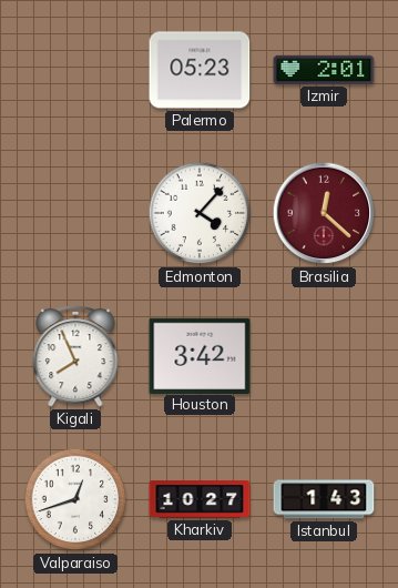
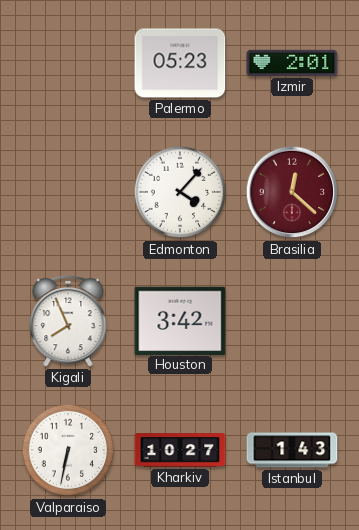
Valparaiso: 12:42 -> 6:32 (68, 450)
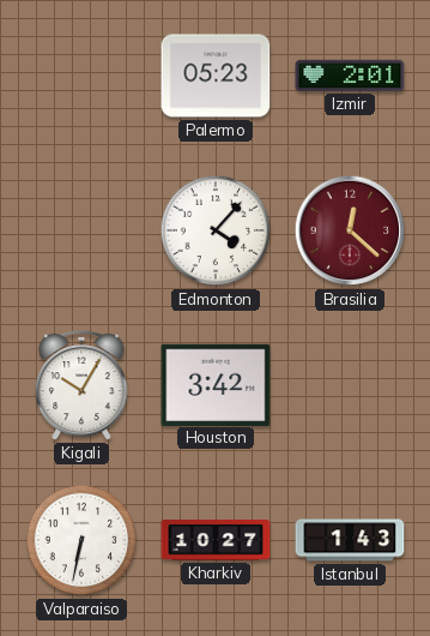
Kigali: 7:56 -> 10:05 (81, 385)
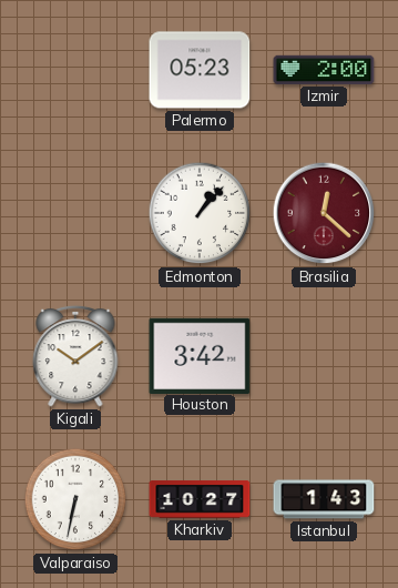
Izmir: 2:01 -> 2:00 (324, 70)
Edmonton: 4:07 -> 1:07 (200, 213)
Kigali: 10:05 -> 10:09 (75, 356)
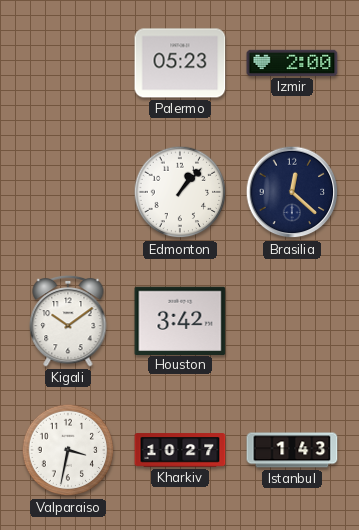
Brasilia dial: burgundy -> navy (292, 192)
Valparaiso: 6:32 -> 3:32 (68, 450)
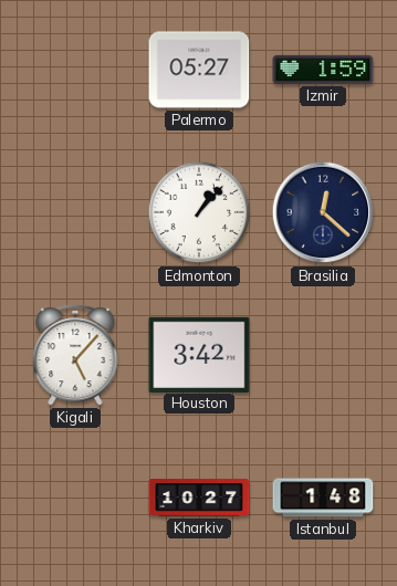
Palermo: 05:23 -> 05:27 (199, 70)
Izmir: 2:00 -> 1:59 (323, 70)
Kigali: 10:09 -> 5:07 (75, 355)
Valparaiso: 3:32 -> none (68, 450)
Istanbul: 1:43 -> 1:48 (323, 498)
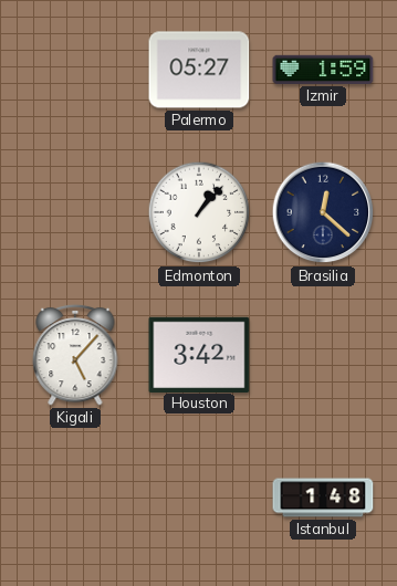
Kharkiv: 10:27 -> none (199, 498)
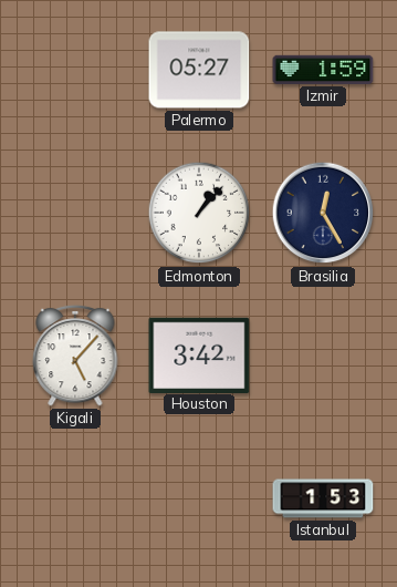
Brasilia: 12:22 -> 12:25 (323, 213)
Istanbul: 1:48 -> 1:53 (323, 498)
